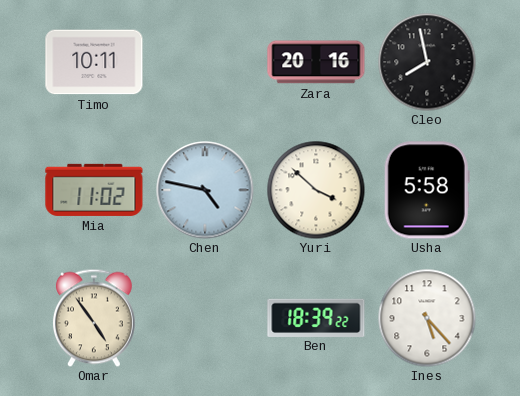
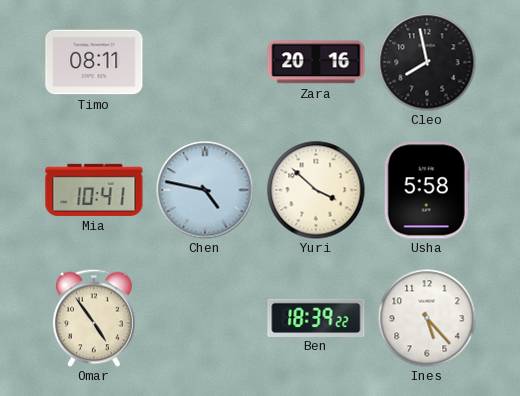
Timo: 10:11 -> 08:11 (94, 62)
Mia: 11:02 -> 10:41 (94, 190)
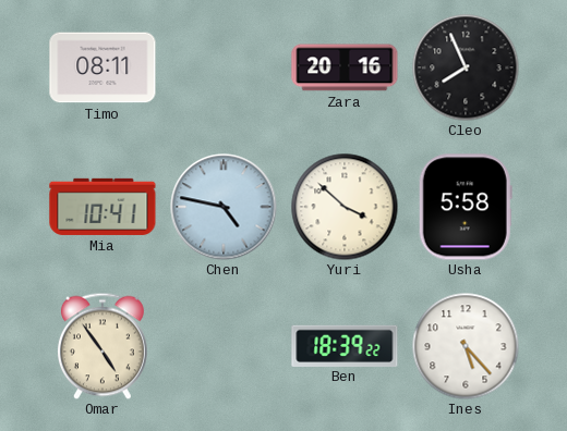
Cleo: 7:58 -> 7:56 (466, 67)
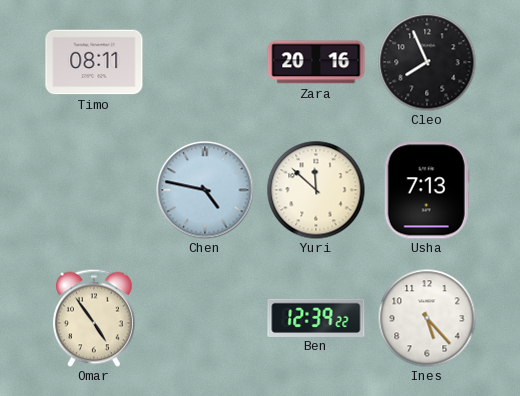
Mia: 10:41 -> none (102, 207)
Yuri: 3:52 -> 11:52 (316, 190)
Usha: 5:58 -> 7:13 (427, 190)
Ben: 18:39 -> 12:39 (316, 317)
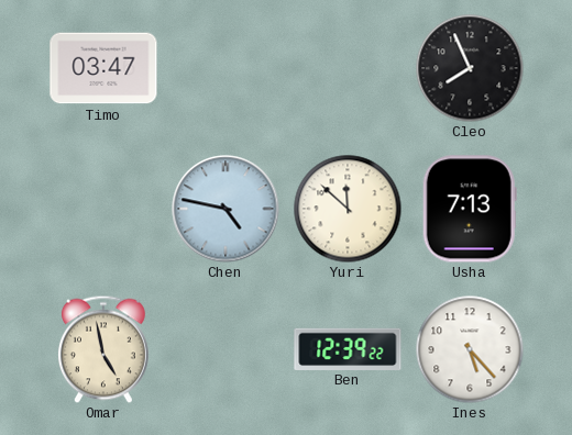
Timo: 08:11 -> 03:47 (103, 68)
Zara: 20:16 -> none (316, 62)
Omar: 4:54 -> 4:58 (103, 349)
